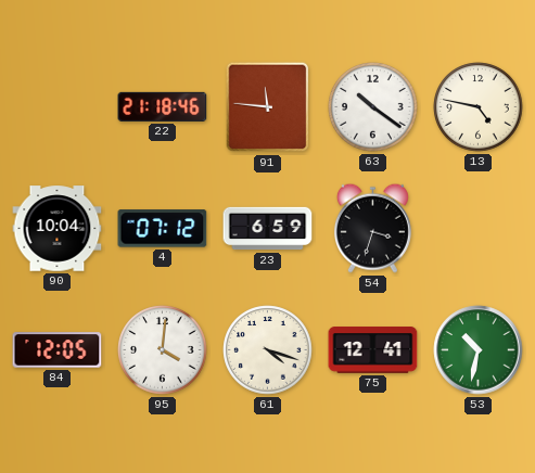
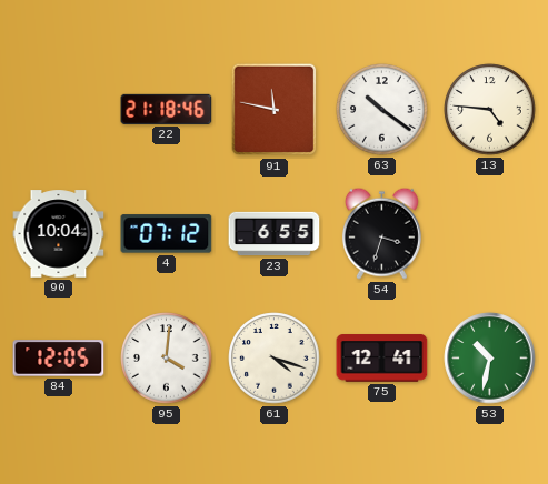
91: 11:46 -> 11:47 (275, 110)
13: 4:47 -> 4:46 (490, 110)
23: 6:59 -> 6:55 (275, 234)
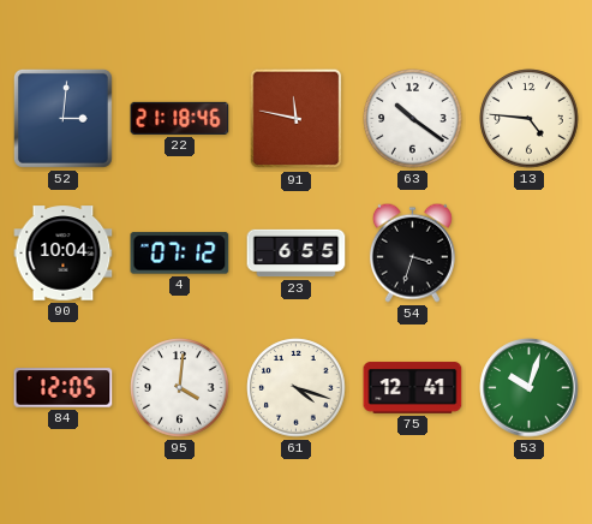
52: none -> 3:01 (62, 118)
53: 10:32 -> 10:03 (530, 388)
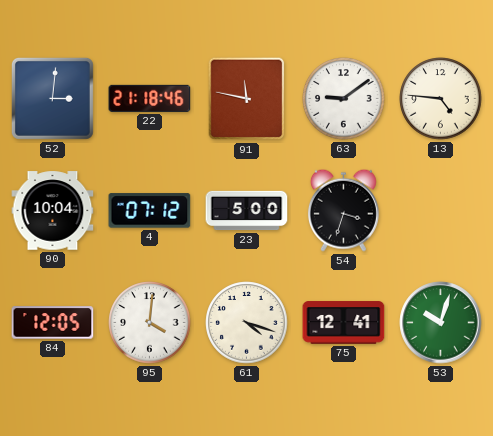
63: 10:21 -> 9:09 (344, 99)
23: 6:55 -> 5:00 (247, 211)
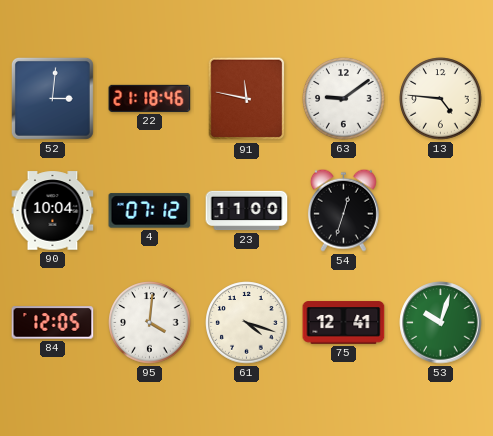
23: 5:00 -> 11:00 (247, 211)
54: 3:33 -> 12:33 (343, 210)
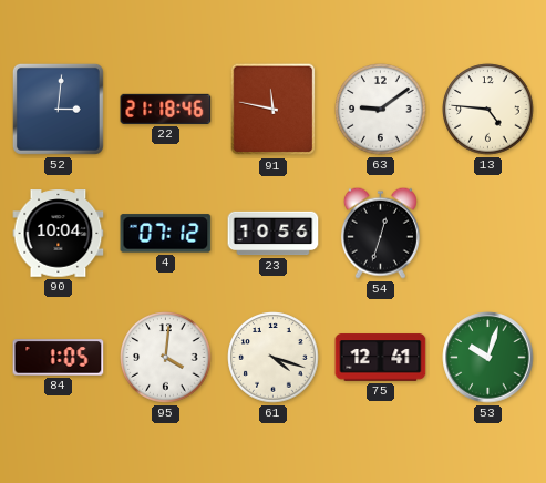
23: 11:00 -> 10:56 (274, 234)
84: 12:05 -> 1:05 (59, 358)
